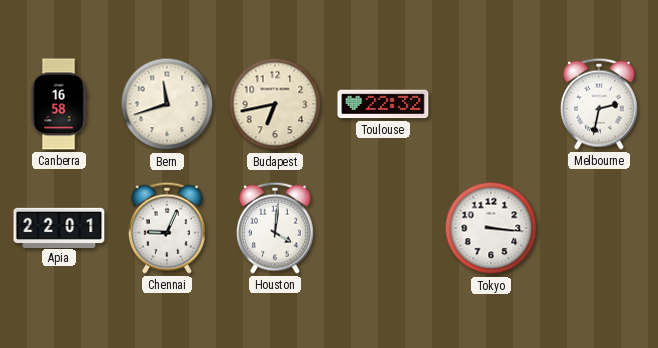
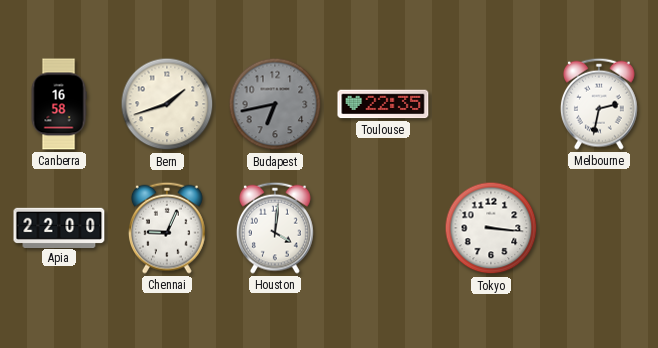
Bern: 11:42 -> 1:42 (167, 104)
Budapest dial: cream -> grey (275, 104)
Toulouse: 22:32 -> 22:35 (383, 104)
Apia: 22:01 -> 22:00 (59, 227)
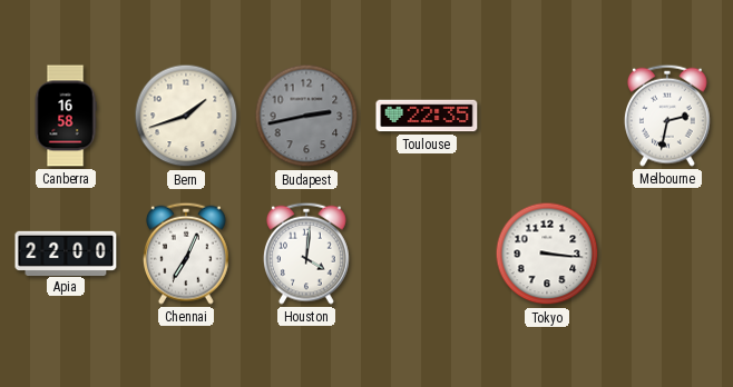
Budapest: 6:43 -> 2:43 (306, 116)
Chennai: 9:04 -> 7:04 (186, 254)
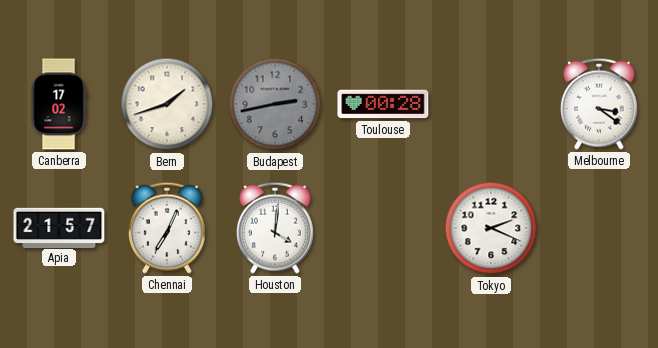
Canberra: 16:58 -> 17:02 (59, 104)
Toulouse: 22:35 -> 00:28 (383, 104)
Melbourne: 2:32 -> 3:21 (599, 104)
Apia: 22:00 -> 21:57 (59, 227)
Tokyo: 3:16 -> 2:19 (491, 228)
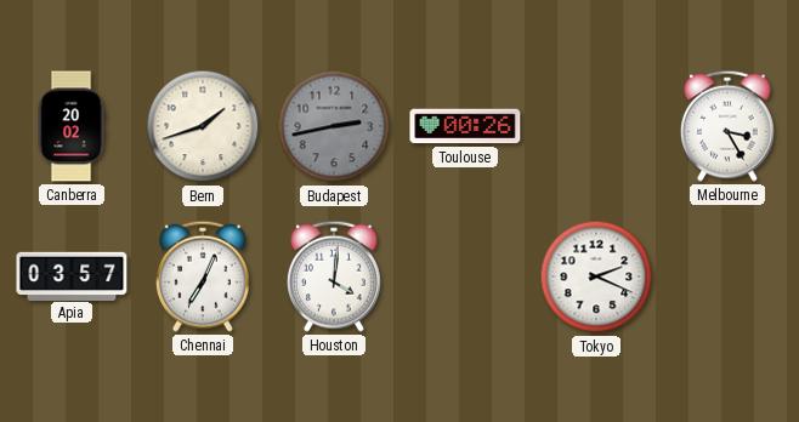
Canberra: 17:02 -> 20:02 (72, 126)
Toulouse: 00:28 -> 00:26 (465, 126)
Melbourne: 3:21 -> 3:25 (727, 126)
Apia: 21:57 -> 03:57 (72, 275)
